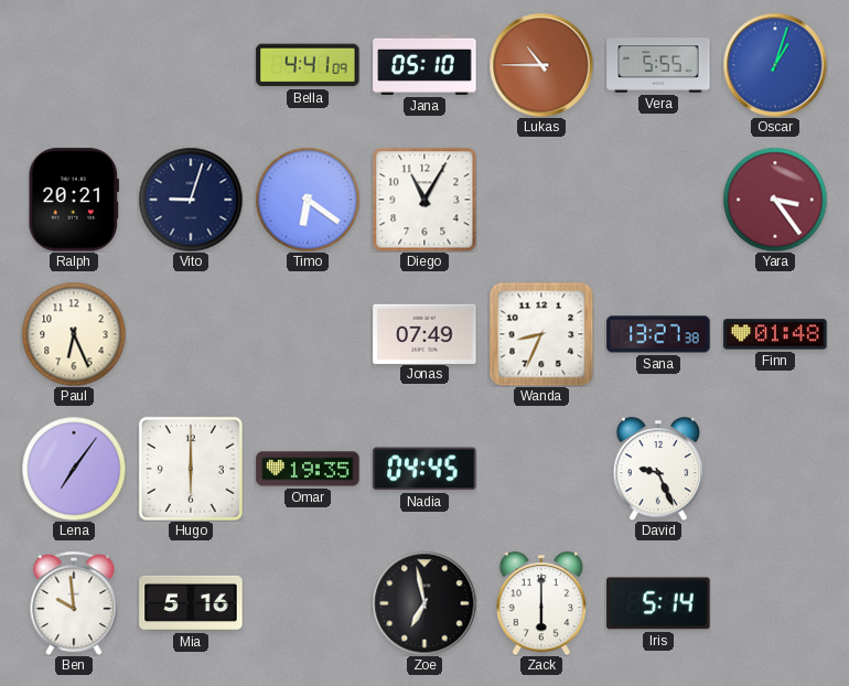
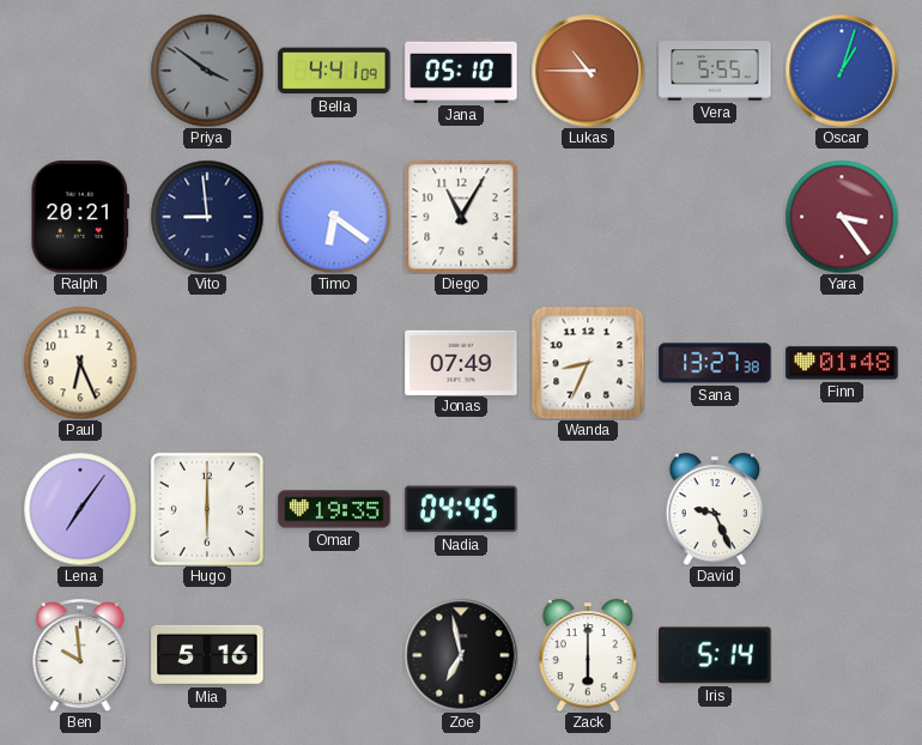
Priya: none -> 3:51 (207, 71)
Vito: 9:03 -> 8:59 (207, 217)
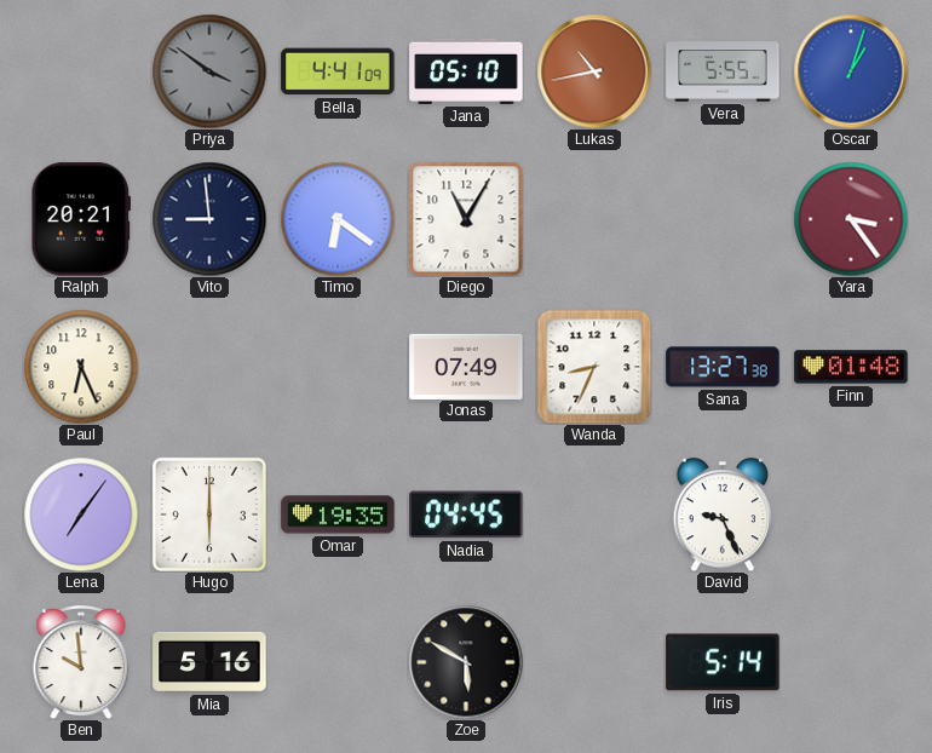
Lukas: 10:45 -> 10:43 (594, 71)
Zoe: 6:58 -> 5:50 (466, 662)
Zack: 6:00 -> none (588, 656)
